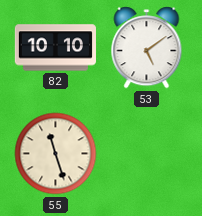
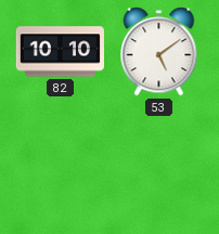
55: 11:27 -> none (56, 154)
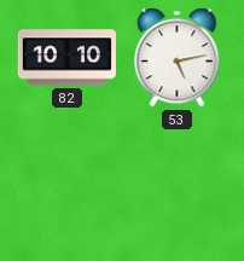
53: 5:09 -> 5:13 (178, 58)
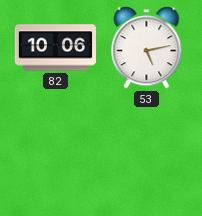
82: 10:10 -> 10:06 (55, 48)
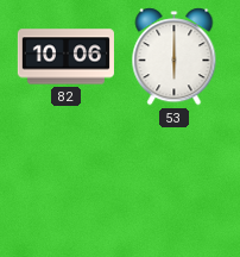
53: 5:13 -> 6:00 (175, 57)
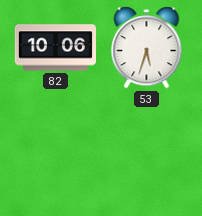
53: 6:00 -> 5:33 (147, 48)
